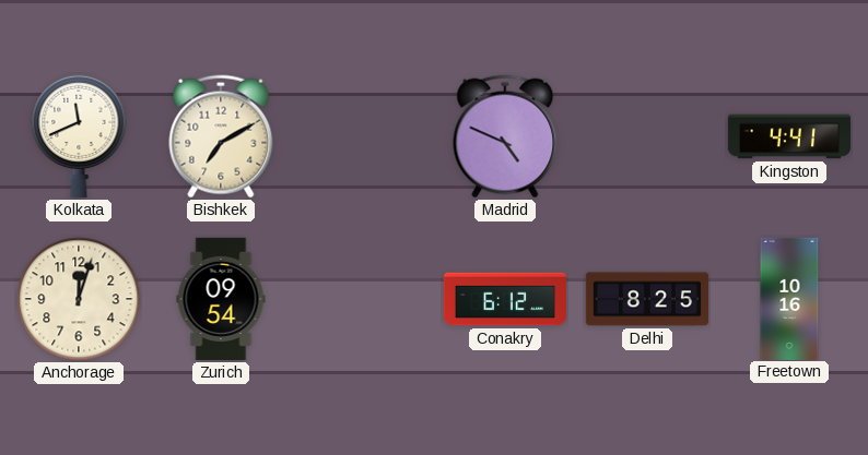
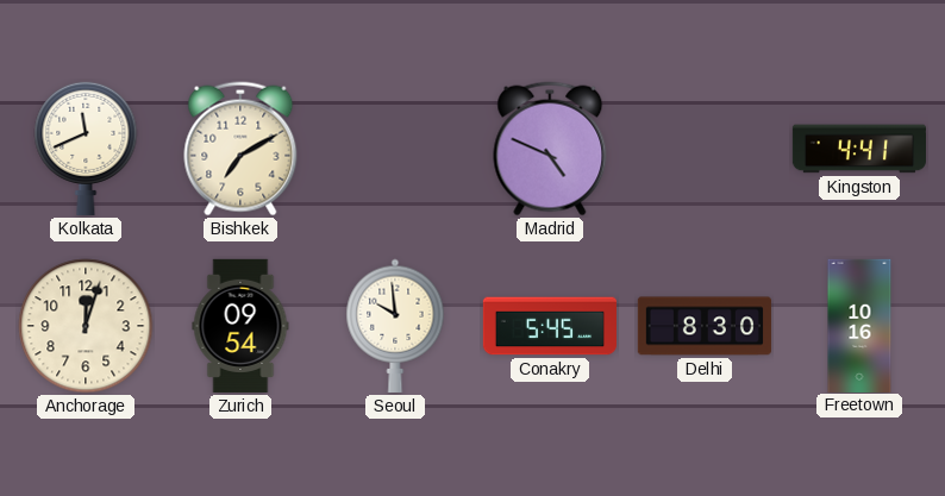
Seoul: none -> 9:59 (395, 326)
Conakry: 6:12 -> 5:45 (549, 326)
Delhi: 8:25 -> 8:30 (705, 326)
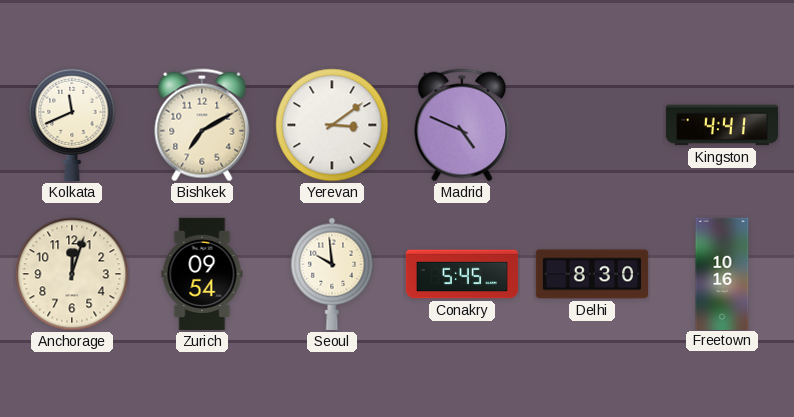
Yerevan: none -> 3:09 (332, 125)
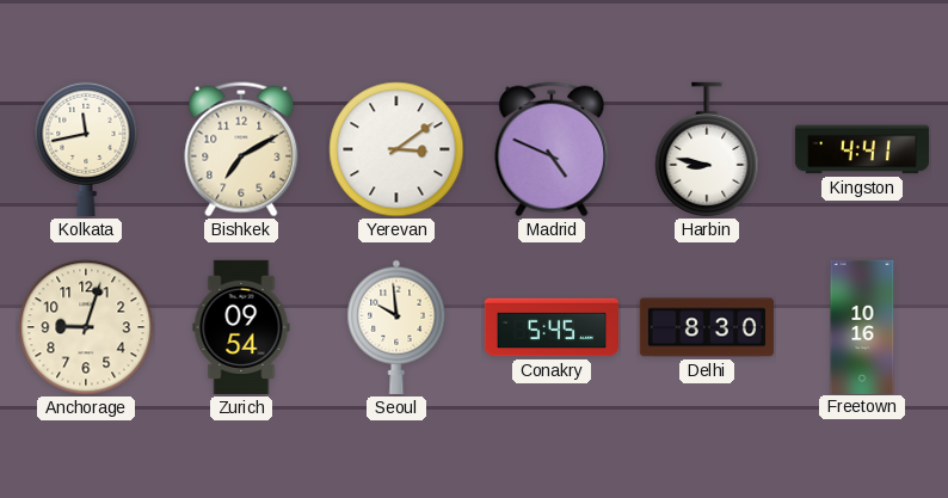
Kolkata: 11:41 -> 11:43 (86, 148)
Harbin: none -> 8:47 (707, 149)
Anchorage: 12:03 -> 9:03 (86, 327)
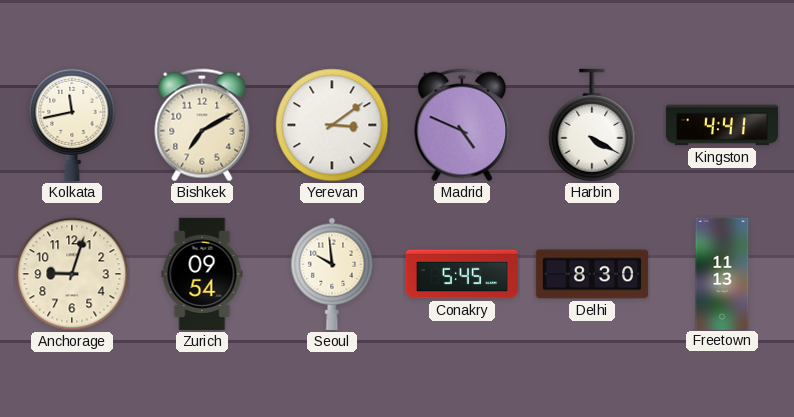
Harbin: 8:47 -> 4:20 (592, 125)
Freetown: 10:16 -> 11:13 (722, 273)
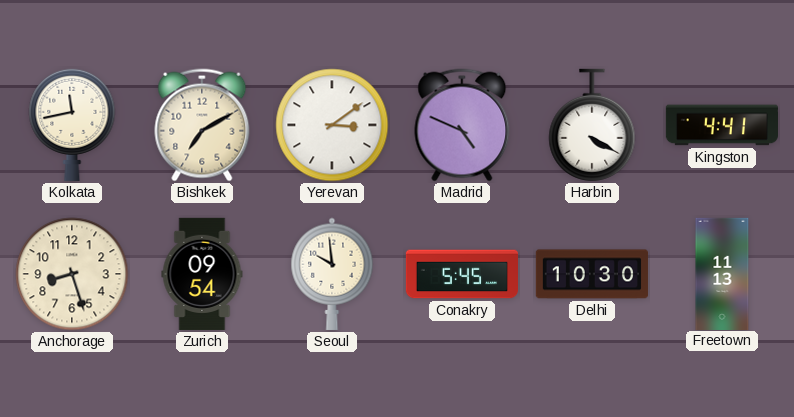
Anchorage: 9:03 -> 8:27 (72, 274)
Delhi: 8:30 -> 10:30 (592, 274)
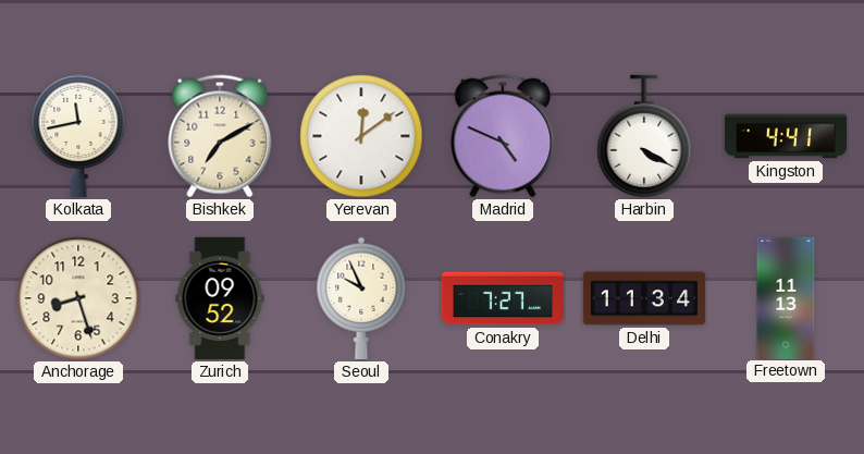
Yerevan: 3:09 -> 12:09 (361, 136)
Zurich: 09:54 -> 09:52 (220, 298)
Seoul: 9:59 -> 9:56 (361, 298)
Conakry: 5:45 -> 7:27 (502, 298)
Delhi: 10:30 -> 11:34 (644, 298)
